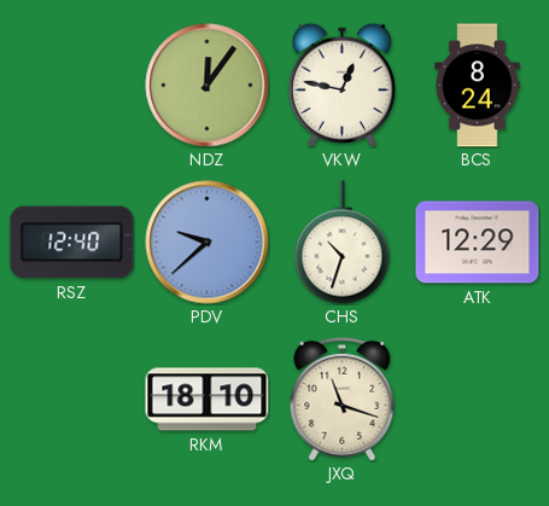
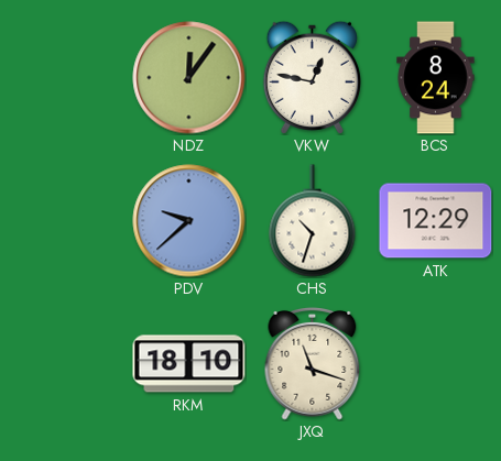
RSZ: 12:40 -> none (72, 243)
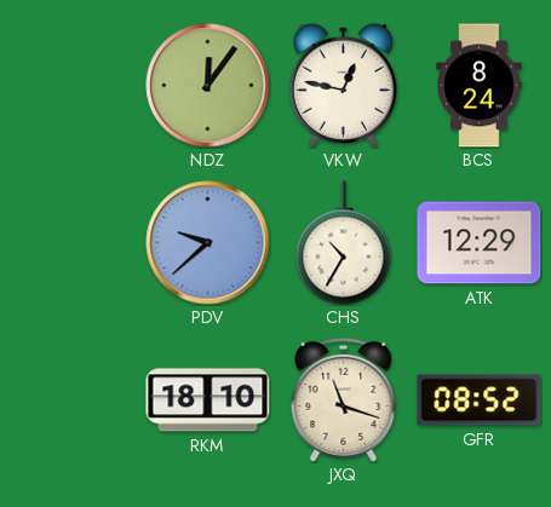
CHS: 10:33 -> 10:35 (344, 243)
GFR: none -> 08:52 (480, 401)
